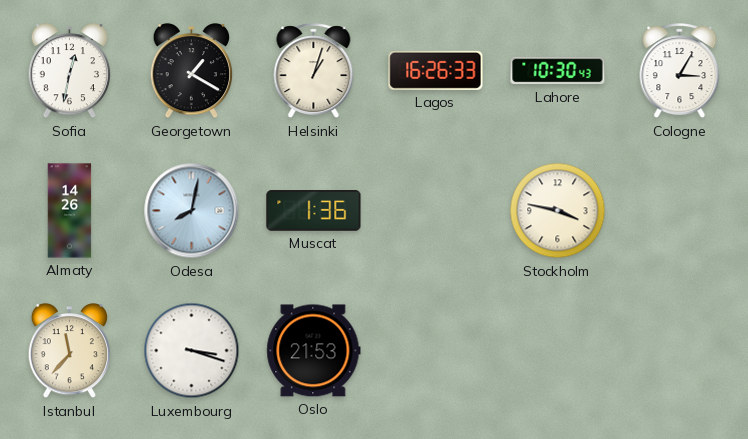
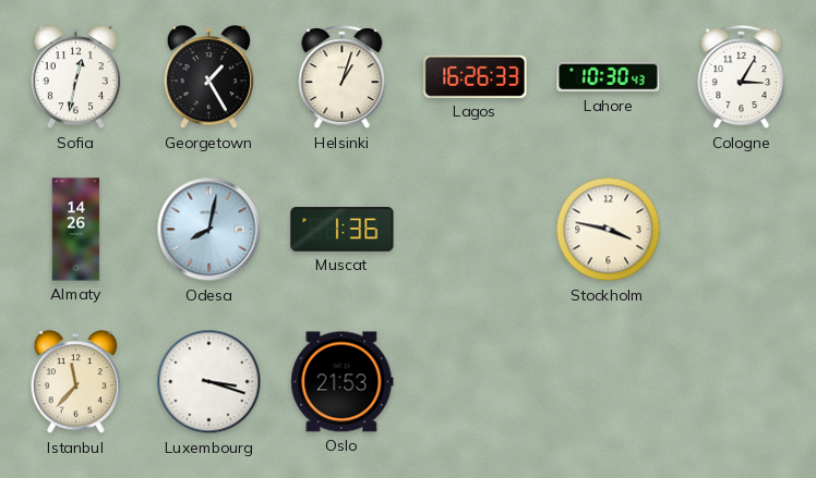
Georgetown: 1:20 -> 1:25 (208, 77)
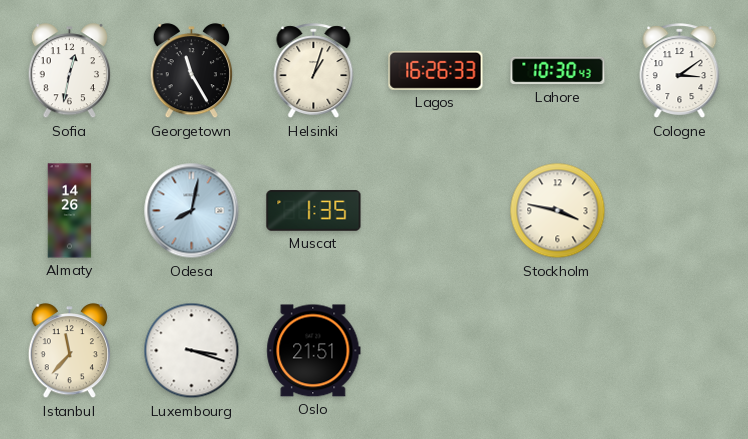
Georgetown: 1:25 -> 11:25 (191, 71)
Cologne: 3:05 -> 3:09 (680, 71)
Muscat: 1:36 -> 1:35 (314, 211)
Oslo: 21:53 -> 21:51 (314, 351)
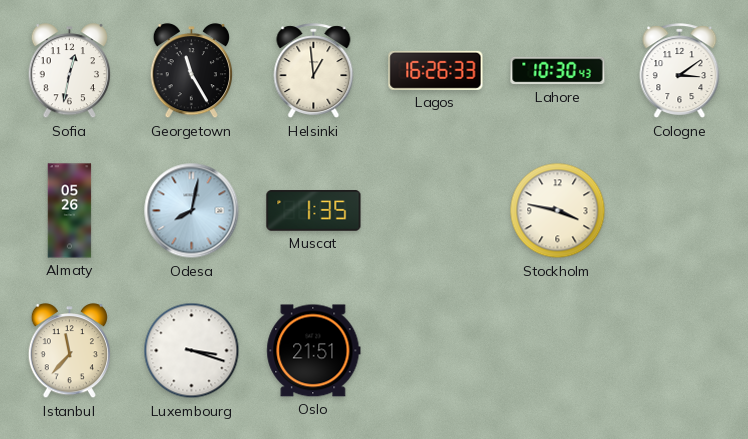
Helsinki: 1:03 -> 12:59 (314, 71)
Almaty: 14:26 -> 05:26 (70, 211)
